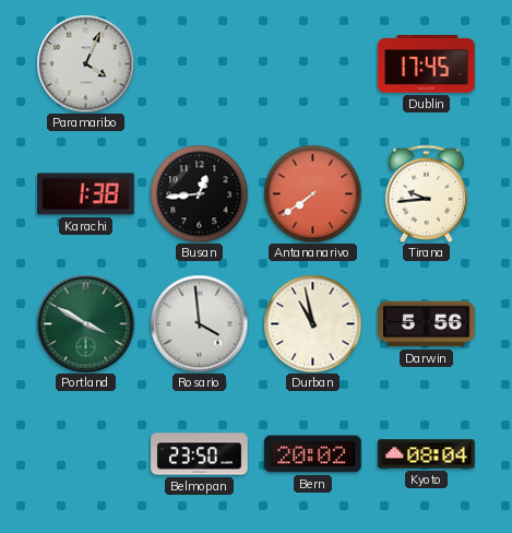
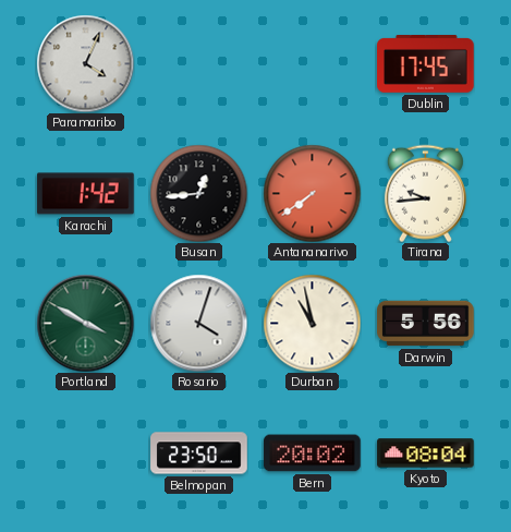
Karachi: 1:38 -> 1:42 (86, 194)
Rosario: 3:59 -> 4:03 (198, 323)
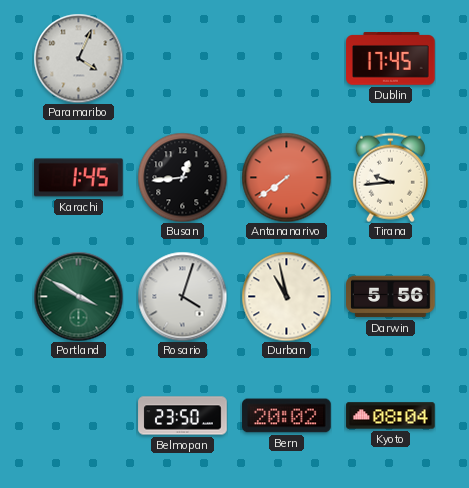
Karachi: 1:42 -> 1:45 (79, 178)
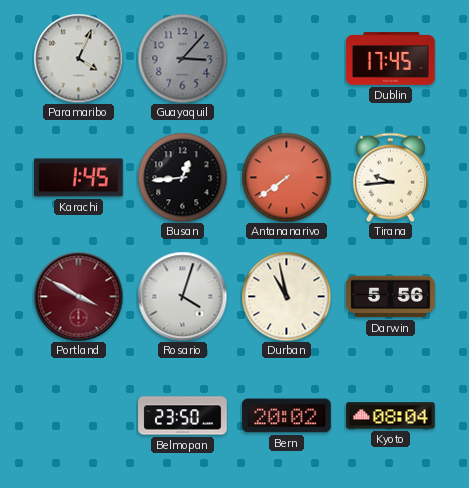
Guayaquil: none -> 3:07 (182, 58)
Portland dial: green -> burgundy (78, 296)
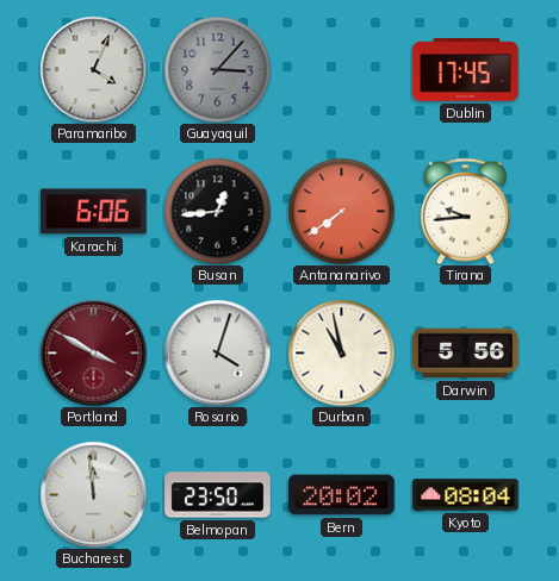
Karachi: 1:45 -> 6:06 (94, 212)
Bucharest: none -> 11:59 (93, 494)
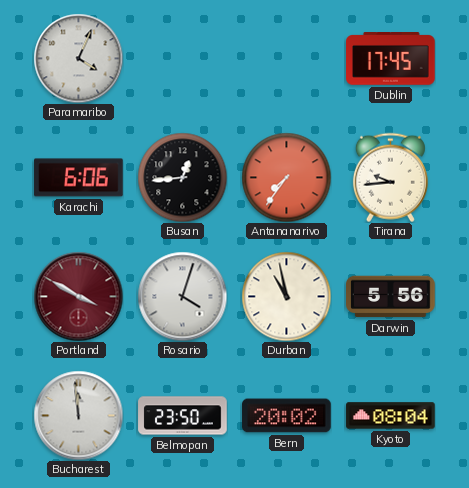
Guayaquil: 3:07 -> none (217, 69)
Antananarivo: 7:39 -> 7:36 (286, 177)
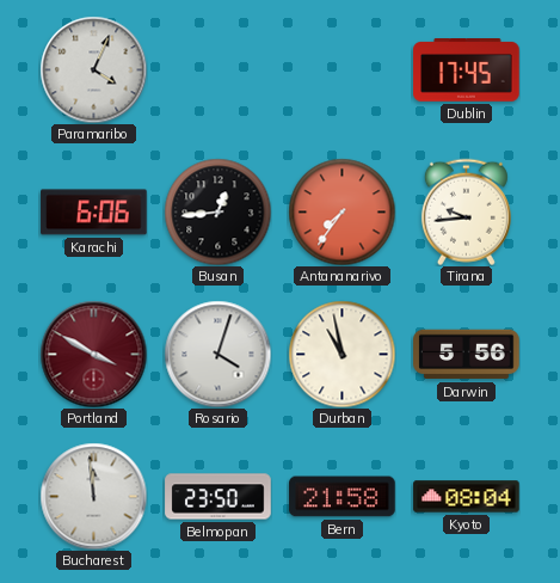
Bern: 20:02 -> 21:58 (343, 497)
